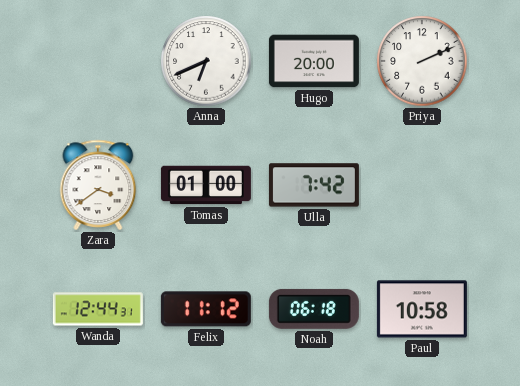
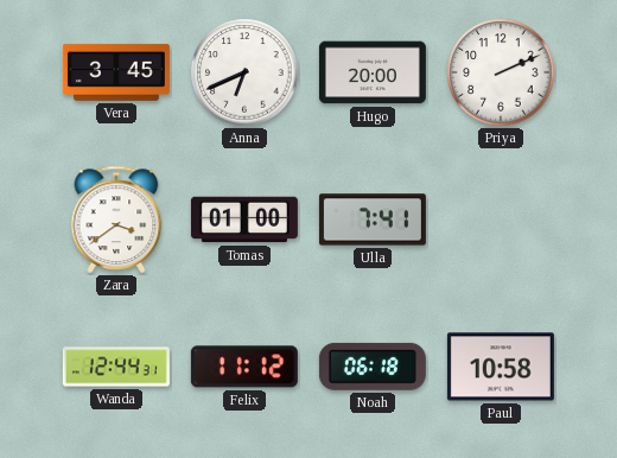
Vera: none -> 3:45 (116, 72)
Ulla: 7:42 -> 7:41 (373, 220)
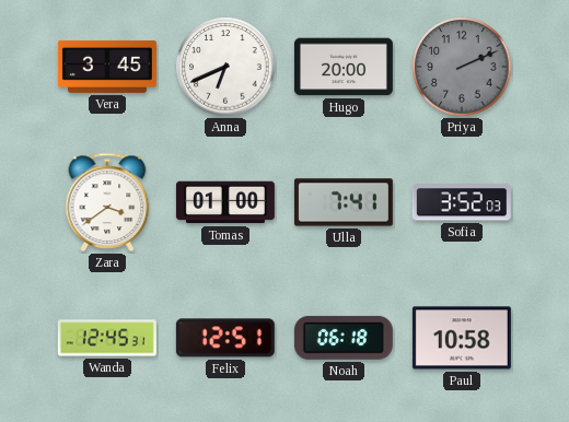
Priya dial: white -> grey (462, 67)
Sofia: none -> 3:52 (462, 202)
Wanda: 12:44 -> 12:45 (107, 338)
Felix: 11:12 -> 12:51 (225, 338)
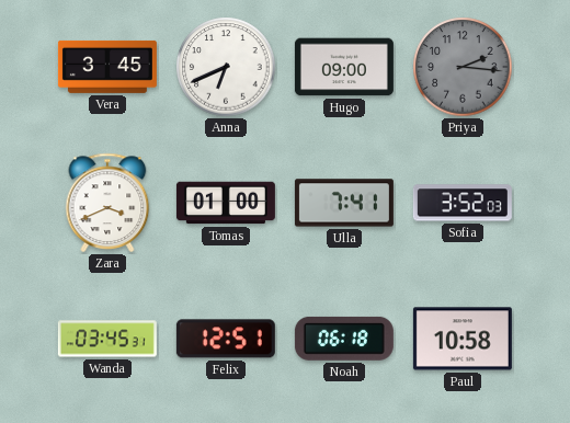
Hugo: 20:00 -> 09:00 (344, 67)
Priya: 2:11 -> 2:16 (463, 67)
Zara: 3:39 -> 3:41 (107, 203)
Wanda: 12:45 -> 03:45 (107, 339)
